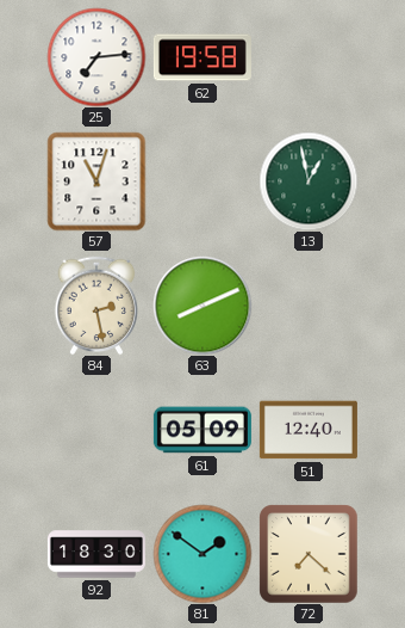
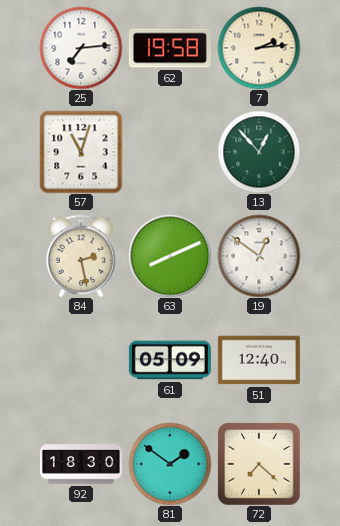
7: none -> 2:14 (259, 48)
13: 12:58 -> 12:53 (259, 152)
19: none -> 12:51 (259, 256)
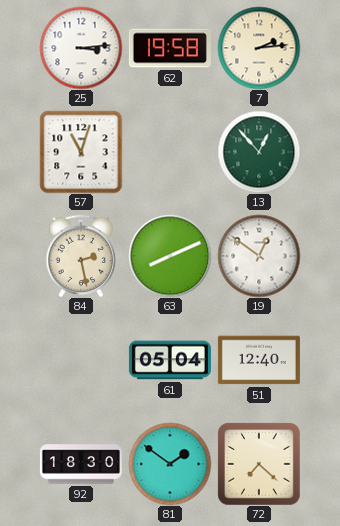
25: 7:14 -> 3:14 (81, 48)
61: 05:09 -> 05:04 (170, 360)
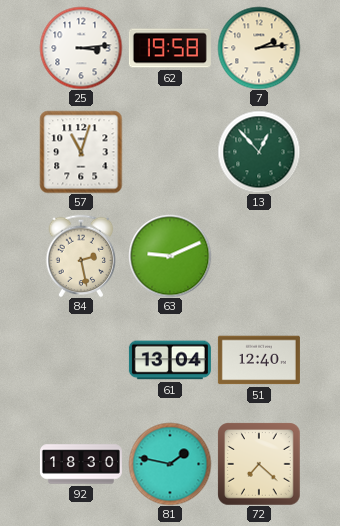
63: 8:11 -> 9:11 (170, 256)
19: 12:51 -> none (259, 256)
61: 05:04 -> 13:04 (170, 360)
81: 1:51 -> 1:47 (170, 464)
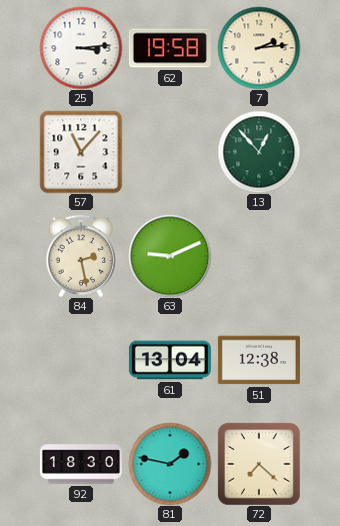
57: 11:03 -> 11:07 (81, 152)
51: 12:40 -> 12:38 (259, 360)
